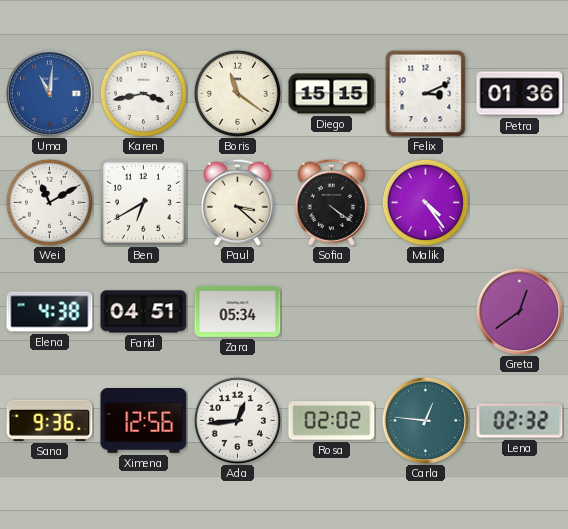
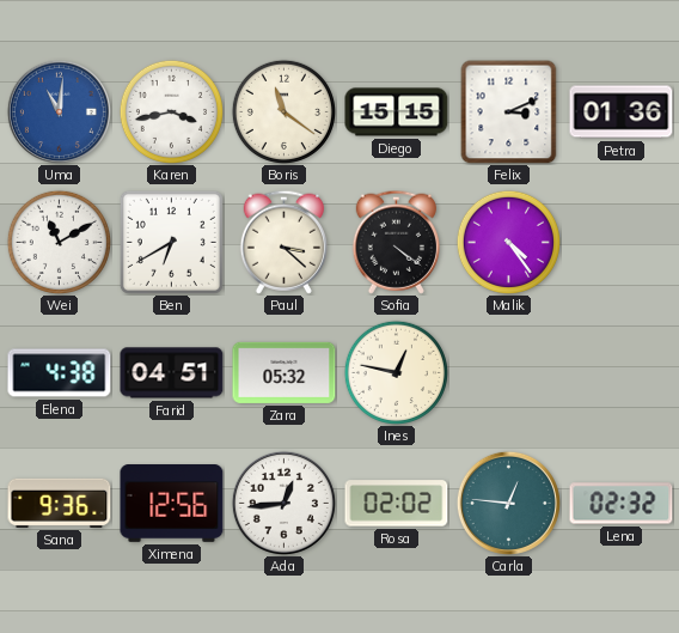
Zara: 05:34 -> 05:32 (285, 372)
Ines: none -> 12:47 (396, 372)
Greta: 12:39 -> none (519, 311)
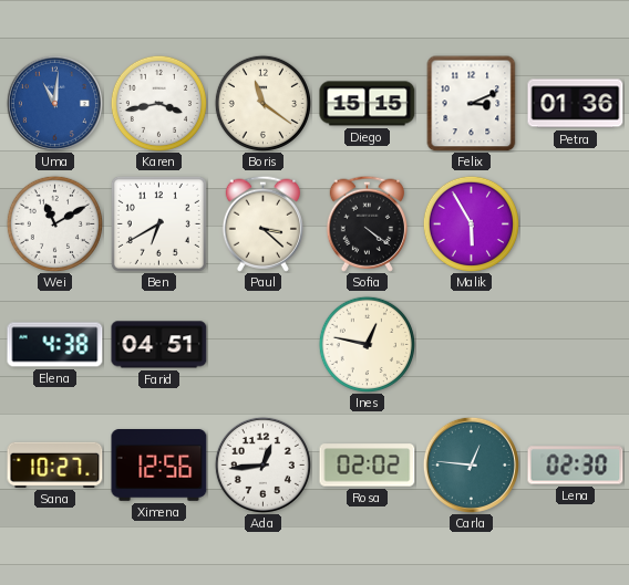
Malik: 4:24 -> 5:55 (471, 223)
Zara: 05:32 -> none (285, 372)
Sana: 9:36 -> 10:27 (55, 464)
Lena: 02:32 -> 02:30 (576, 466)
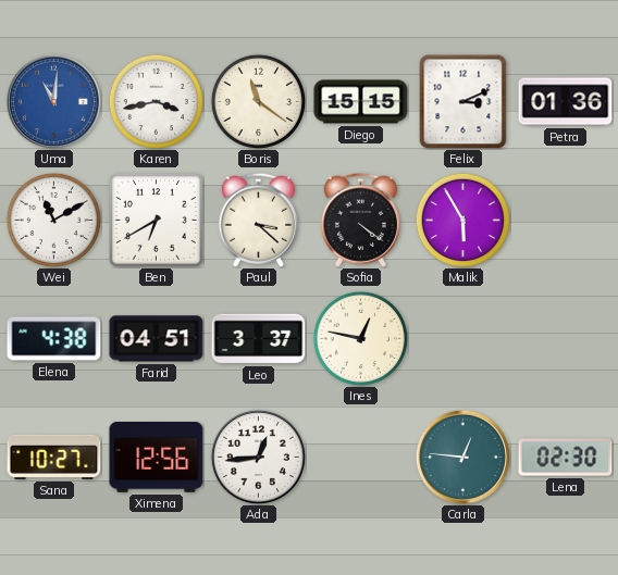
Leo: none -> 3:37 (259, 339)
Rosa: 02:02 -> none (368, 466)
